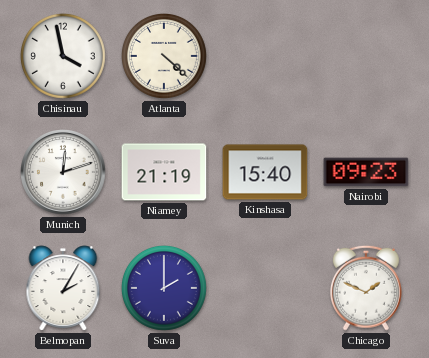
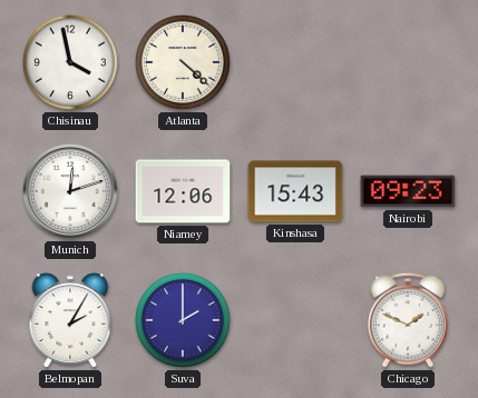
Niamey: 21:19 -> 12:06 (183, 191)
Kinshasa: 15:40 -> 15:43 (295, 191)
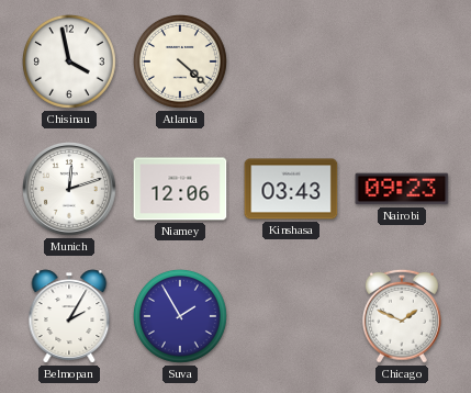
Kinshasa: 15:43 -> 03:43 (291, 189)
Suva: 2:00 -> 1:55 (180, 316)
